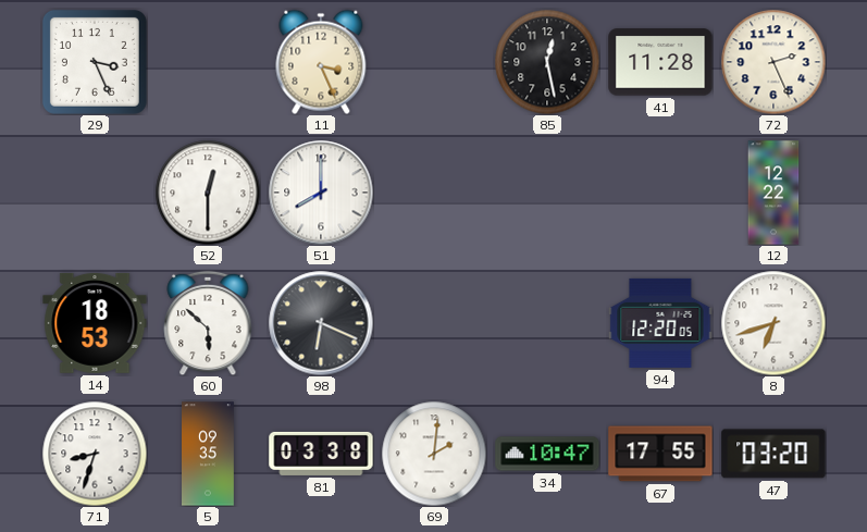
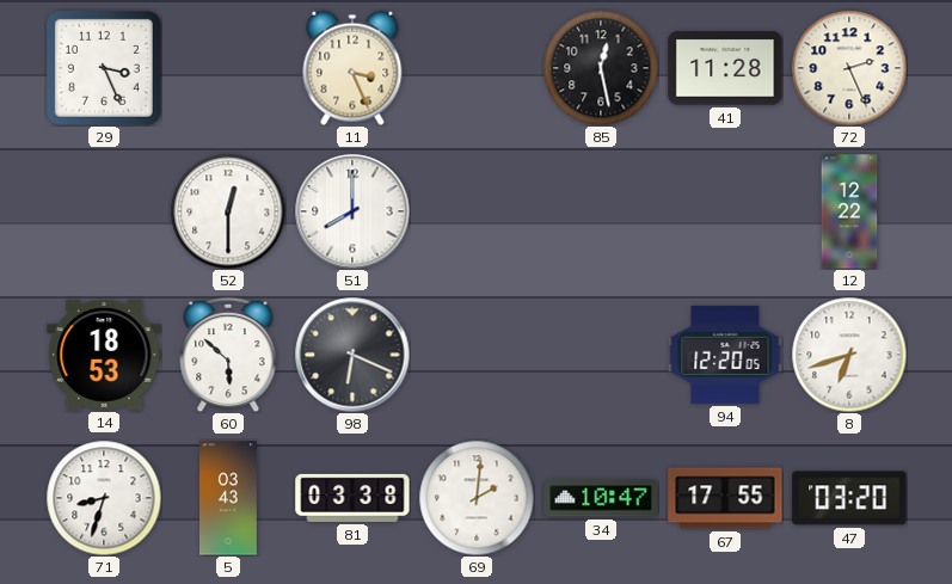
5: 09:35 -> 03:43 (229, 498)
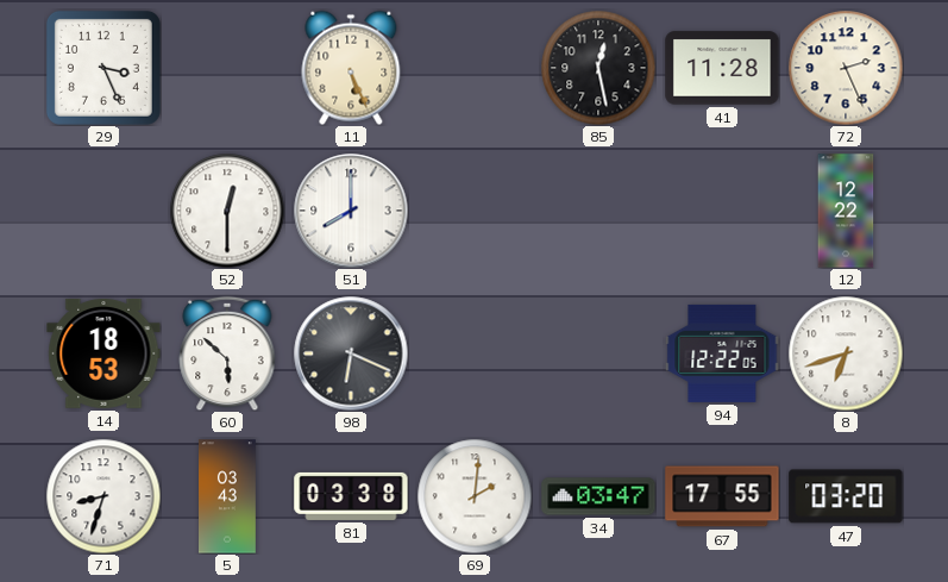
11: 3:26 -> 5:26 (351, 68)
94: 12:20 -> 12:22 (722, 353)
34: 10:47 -> 03:47 (598, 496)
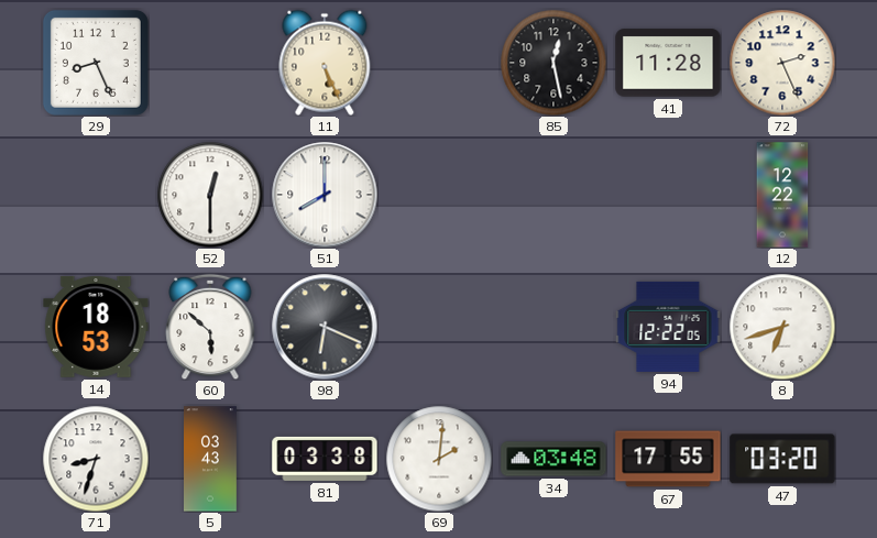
29: 3:26 -> 8:26 (96, 63)
34: 03:47 -> 03:48 (553, 459)
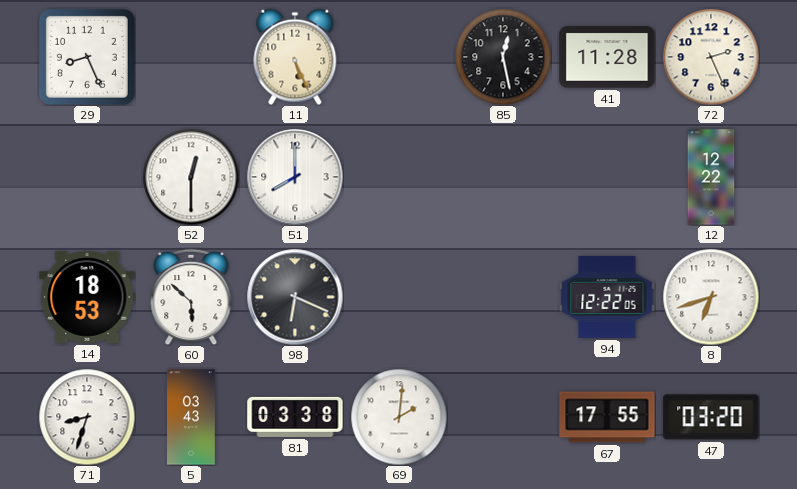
34: 03:48 -> none (553, 459)
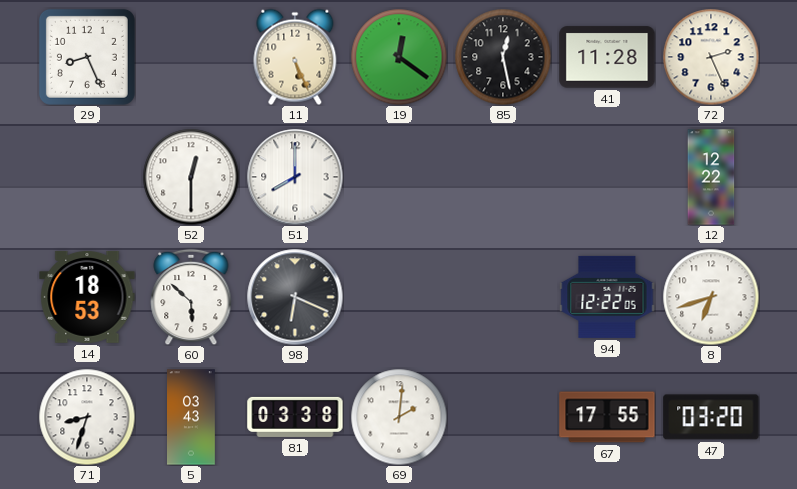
19: none -> 12:21 (399, 57)
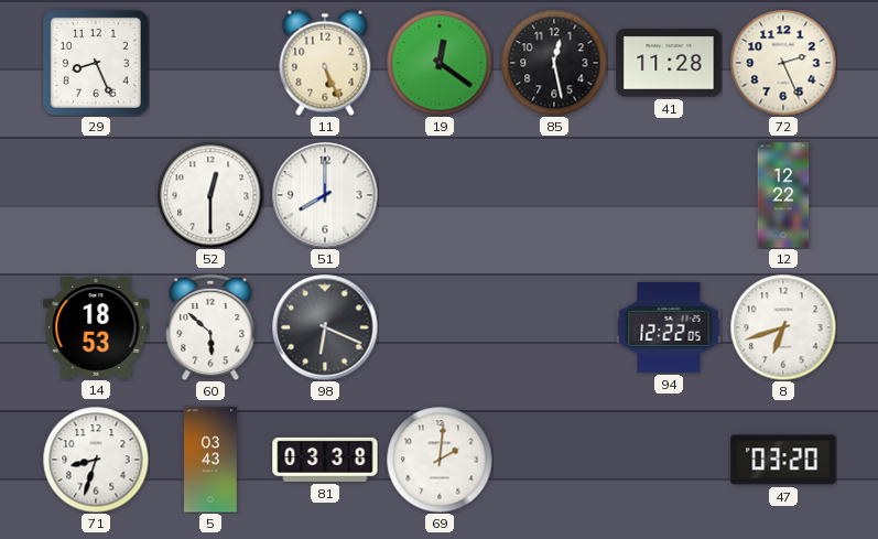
67: 17:55 -> none (607, 417)
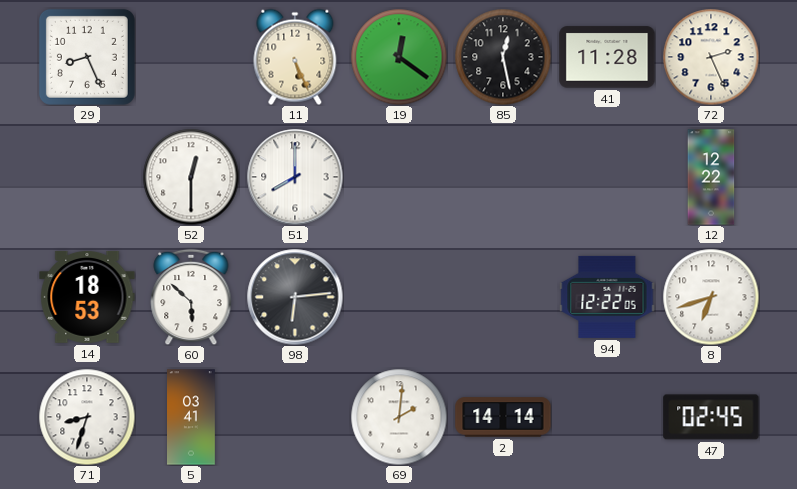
98: 6:19 -> 6:14 (295, 297)
5: 03:43 -> 03:41 (192, 417)
81: 03:38 -> none (325, 460)
2: none -> 14:14 (503, 417)
47: 03:20 -> 02:45 (711, 417)
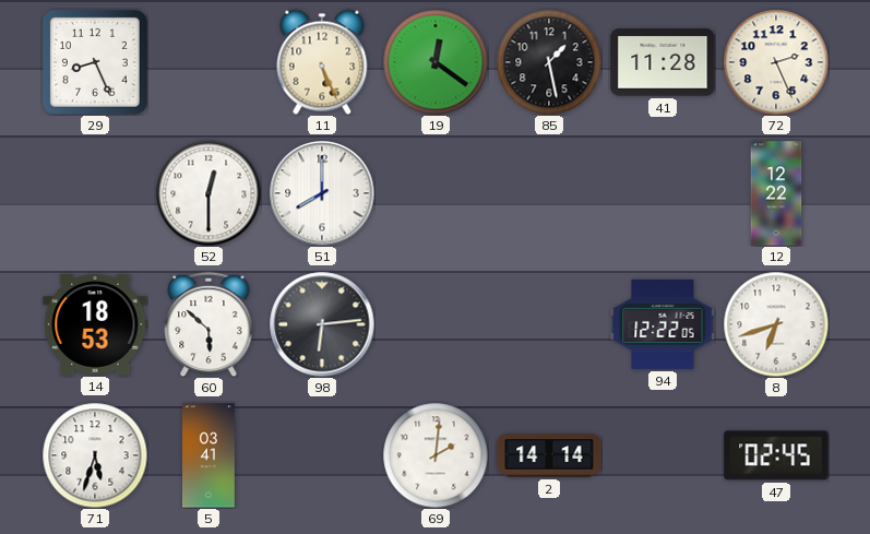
85: 12:28 -> 1:28 (549, 62)
71: 8:33 -> 5:33 (95, 455)
